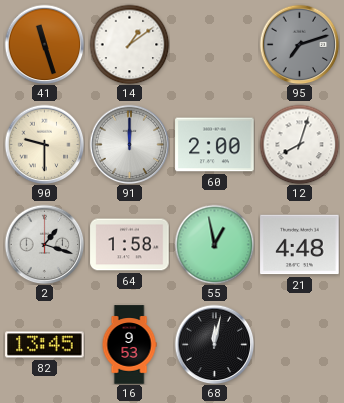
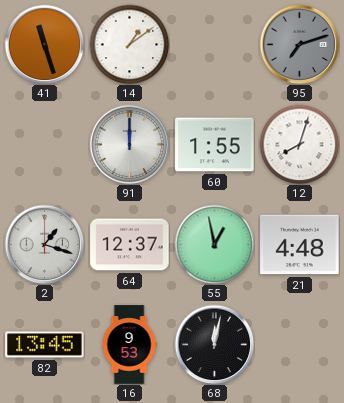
90: 9:30 -> none (44, 144)
60: 2:00 -> 1:55 (215, 145)
64: 1:58 -> 12:37 (130, 245)
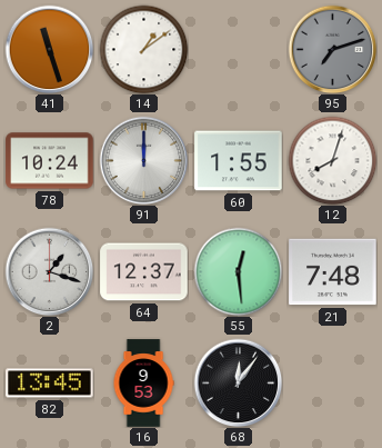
78: none -> 10:24 (50, 161)
55: 12:58 -> 12:29 (238, 271)
21: 4:48 -> 7:48 (333, 272)
68: 12:02 -> 12:06 (238, 382)
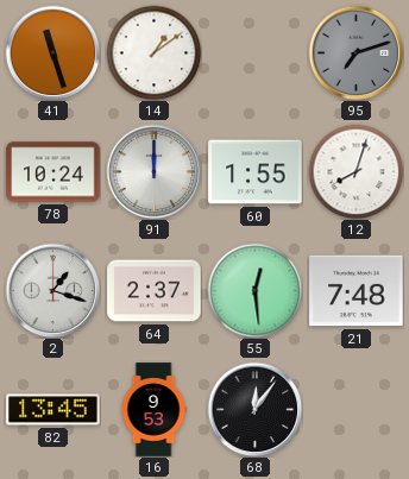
64: 12:37 -> 2:37 (155, 291)
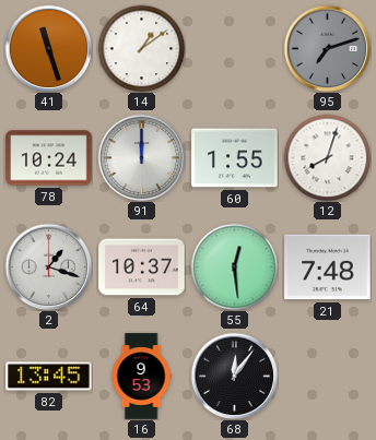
64: 2:37 -> 10:37 (142, 267)
